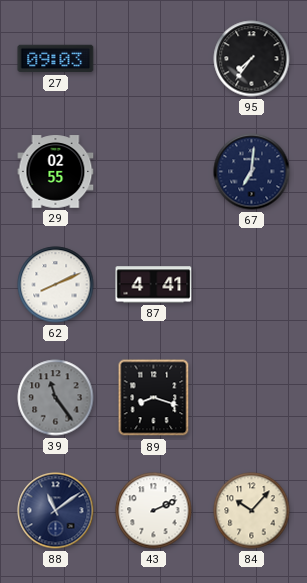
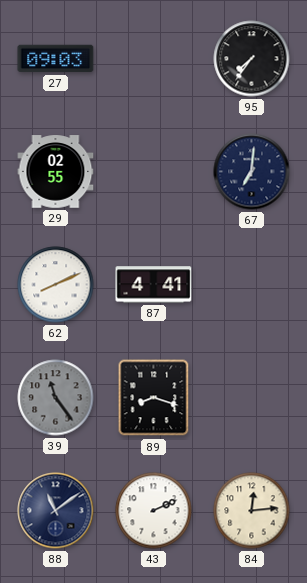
84: 10:07 -> 12:14 (252, 511)
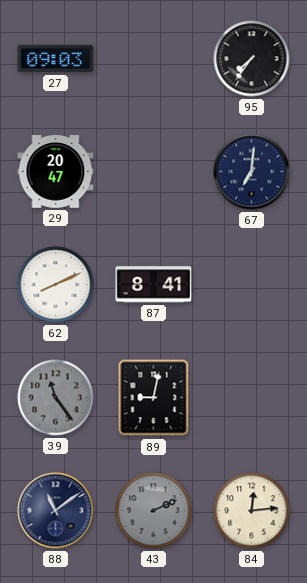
29: 02:55 -> 20:47 (56, 172)
87: 4:41 -> 8:41 (154, 285)
89: 8:18 -> 9:02 (154, 398)
43 dial: white -> grey (154, 511)
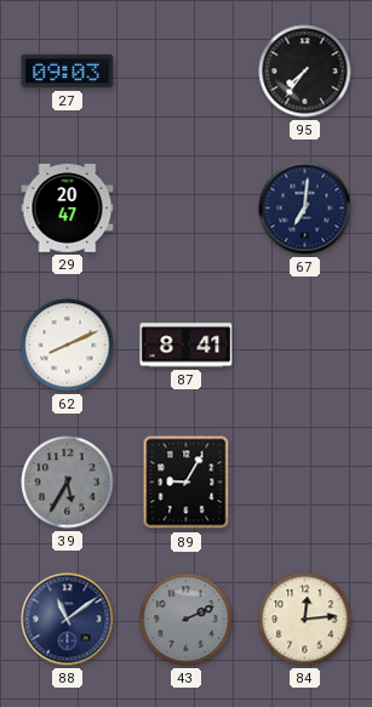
39: 11:24 -> 5:35 (68, 483)
89: 9:02 -> 9:05 (187, 483)
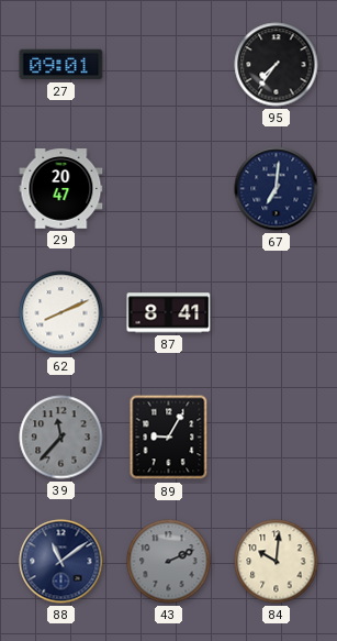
27: 09:03 -> 09:01 (61, 65)
39: 5:35 -> 11:37 (61, 438)
84: 12:14 -> 10:01 (277, 562)
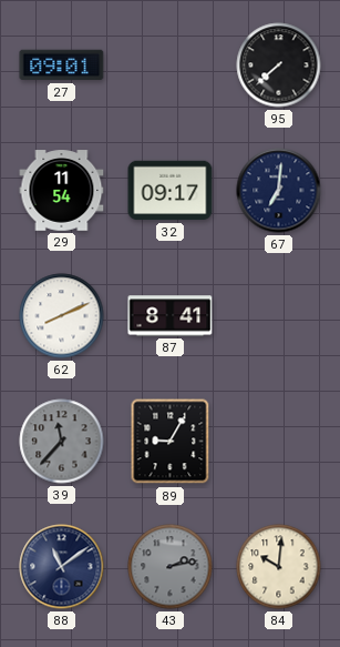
95: 7:36 -> 7:38 (279, 65)
29: 20:47 -> 11:54 (62, 191)
32: none -> 09:17 (171, 191)
43: 2:11 -> 2:13 (171, 567)
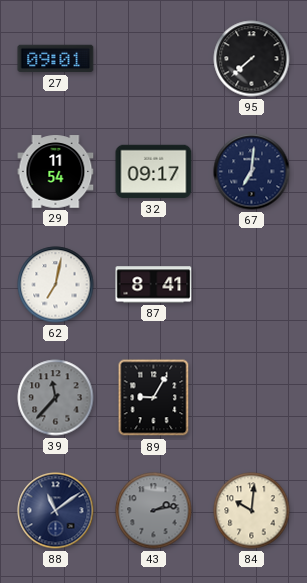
62: 8:11 -> 7:02 (56, 285)
